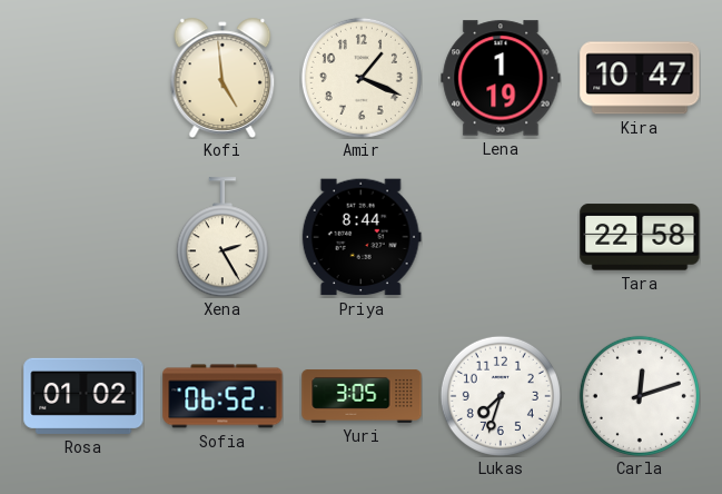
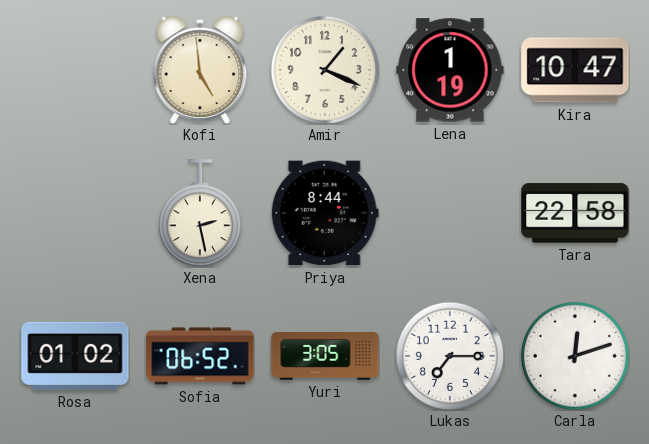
Xena: 2:25 -> 2:28 (200, 213)
Lukas: 7:33 -> 7:15 (450, 356)
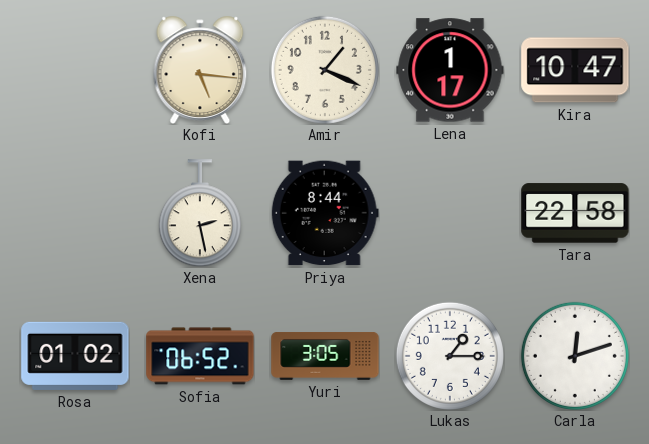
Kofi: 4:59 -> 5:16 (200, 70)
Lena: 1:19 -> 1:17 (450, 70)
Lukas: 7:15 -> 1:15 (450, 356)
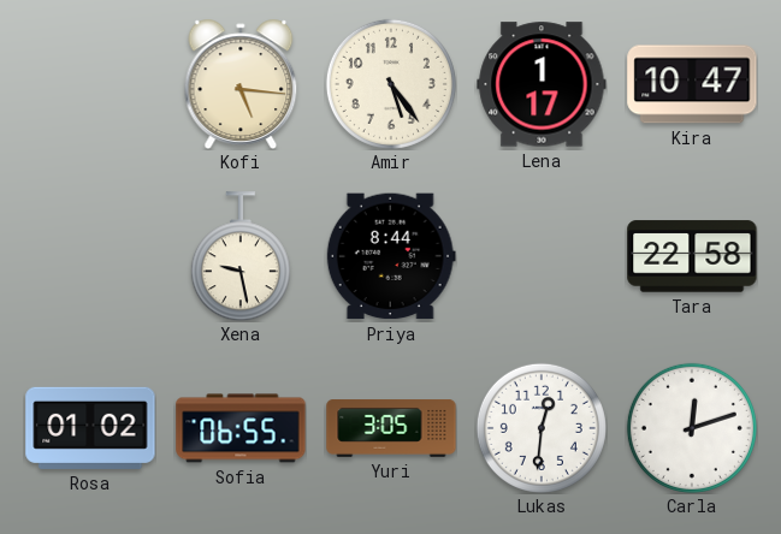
Amir: 1:19 -> 5:24 (391, 84)
Xena: 2:28 -> 9:28 (241, 256)
Sofia: 06:52 -> 06:55 (241, 428)
Lukas: 1:15 -> 12:31 (542, 428)
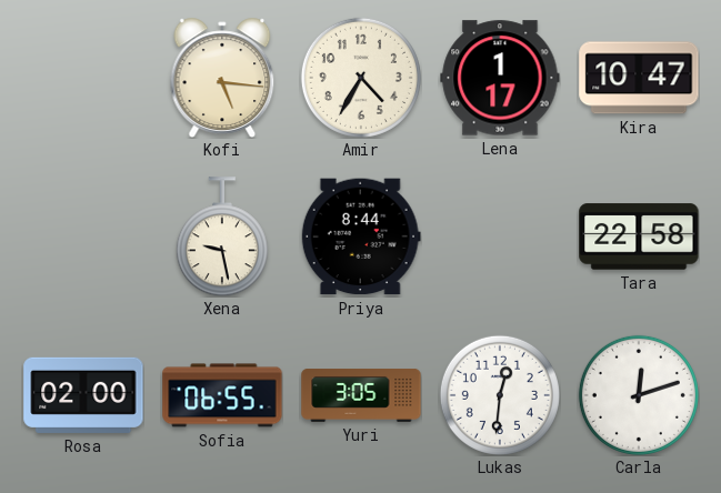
Amir: 5:24 -> 4:35 (361, 78)
Rosa: 01:02 -> 02:00 (83, 395)
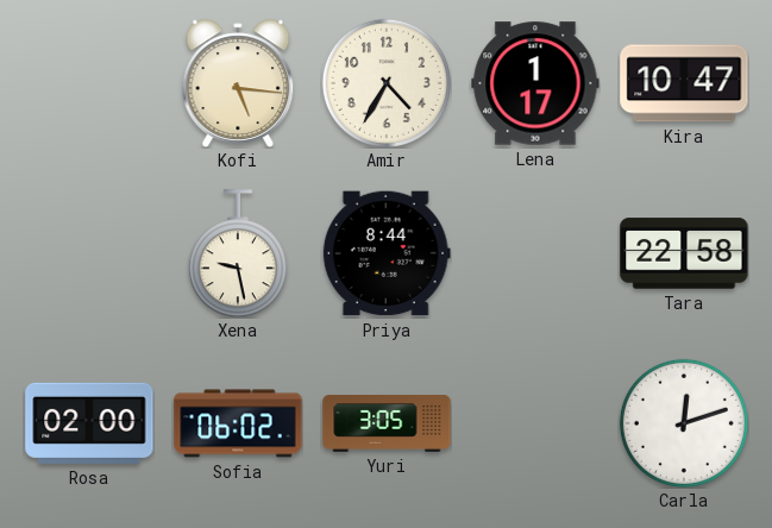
Sofia: 06:55 -> 06:02 (238, 423)
Lukas: 12:31 -> none (500, 395)
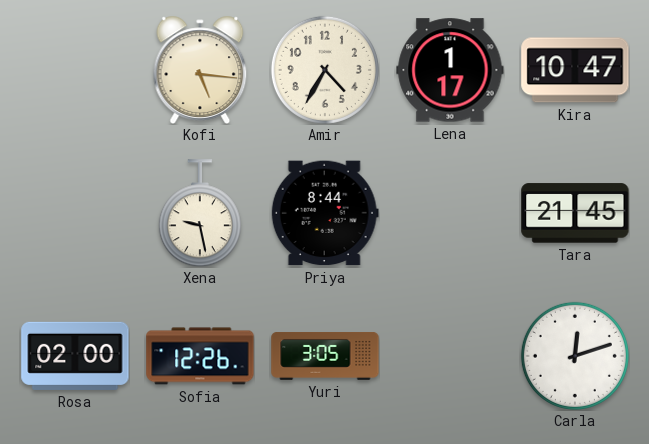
Tara: 22:58 -> 21:45 (575, 213)
Sofia: 06:02 -> 12:26 (200, 356)
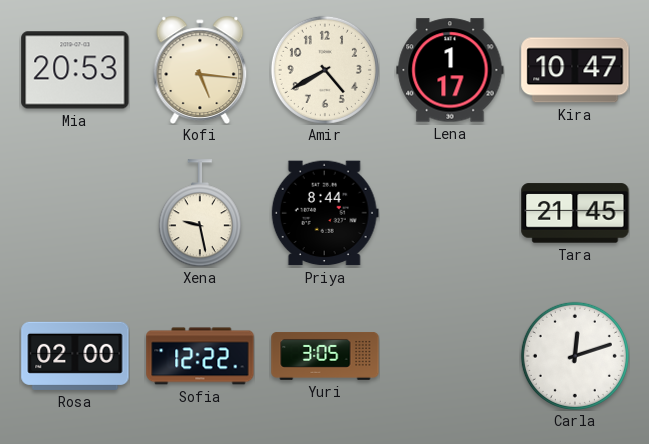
Mia: none -> 20:53 (75, 70)
Amir: 4:35 -> 4:40 (325, 70)
Sofia: 12:26 -> 12:22 (200, 356)
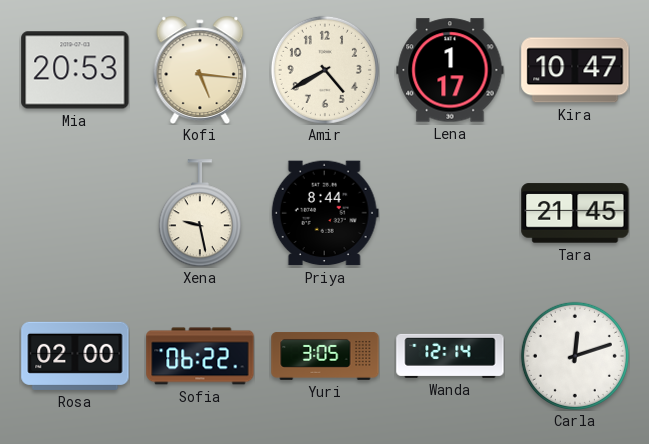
Sofia: 12:22 -> 06:22 (200, 356)
Wanda: none -> 12:14 (450, 356)
